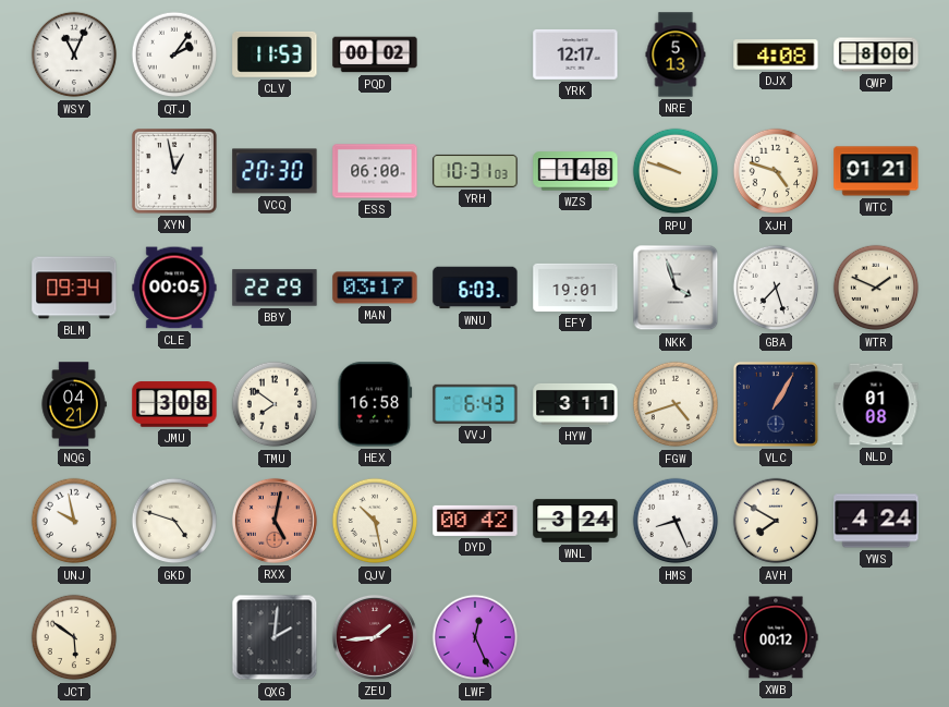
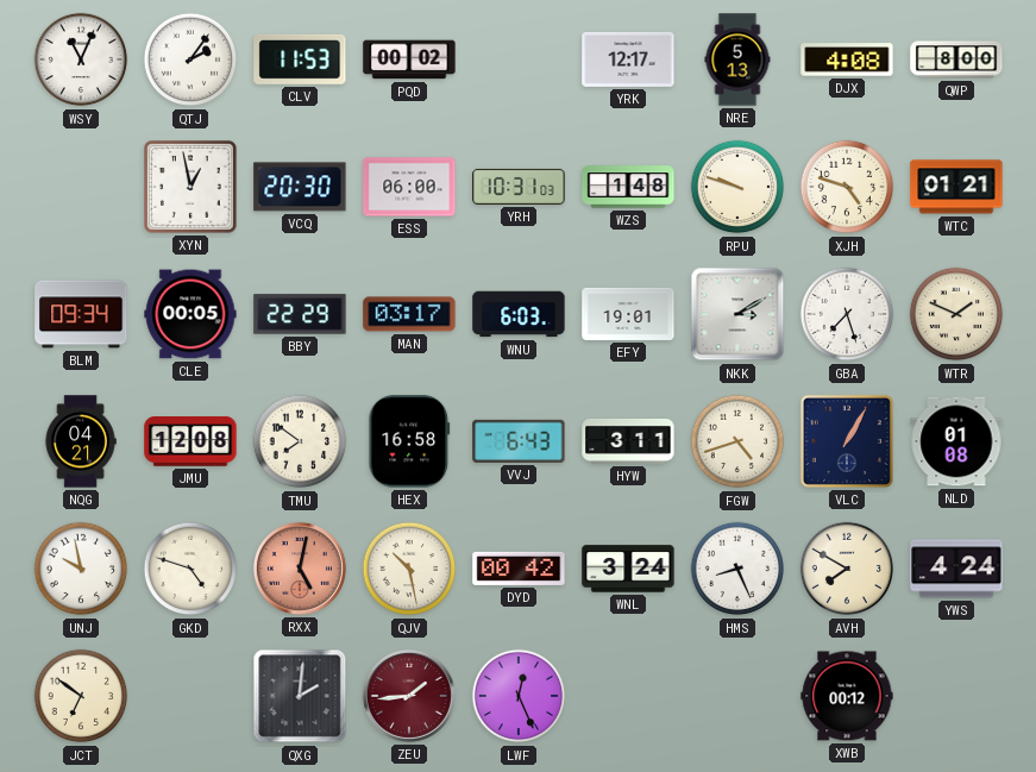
NKK: 3:57 -> 3:10 (737, 314)
JMU: 3:08 -> 12:08 (190, 441)
JCT: 5:51 -> 6:51 (81, 696)
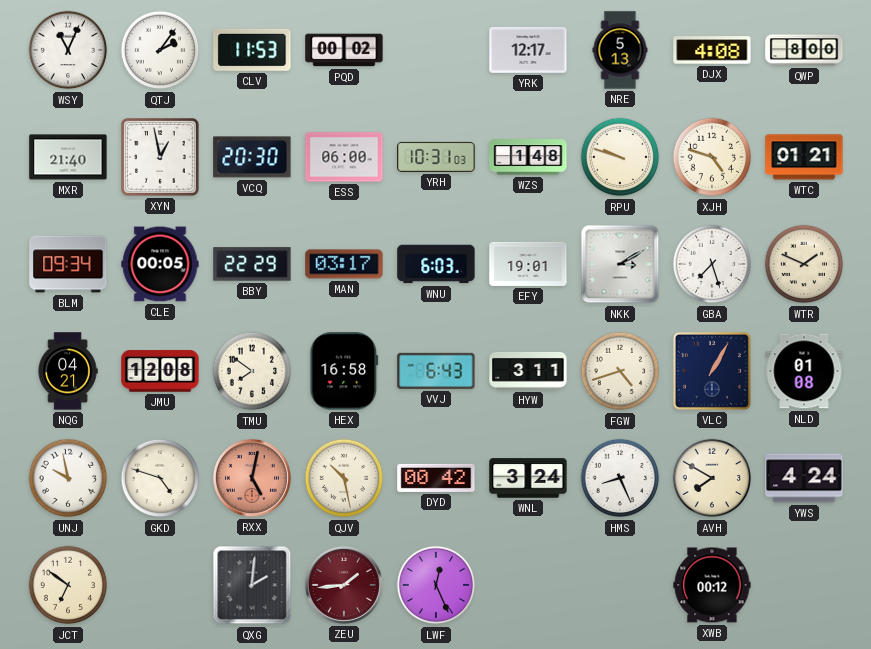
MXR: none -> 21:40 (68, 157)
